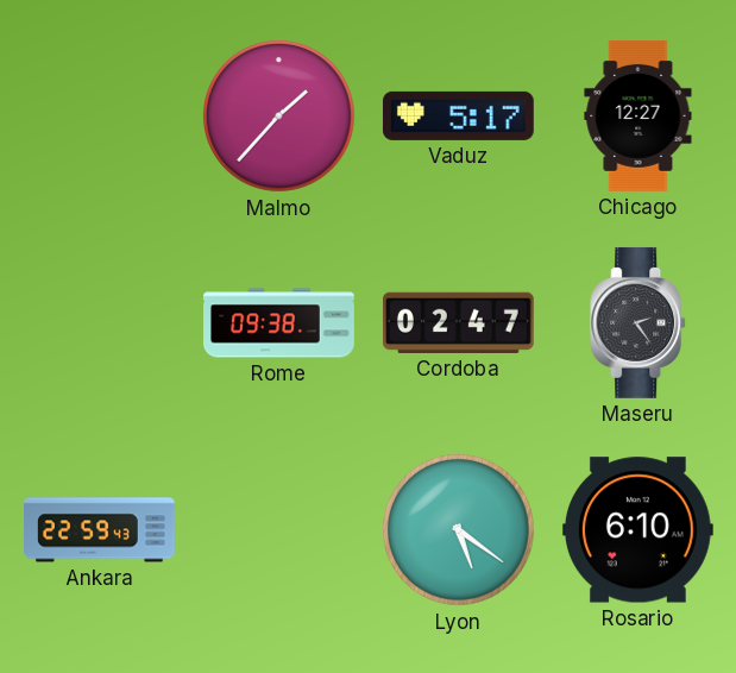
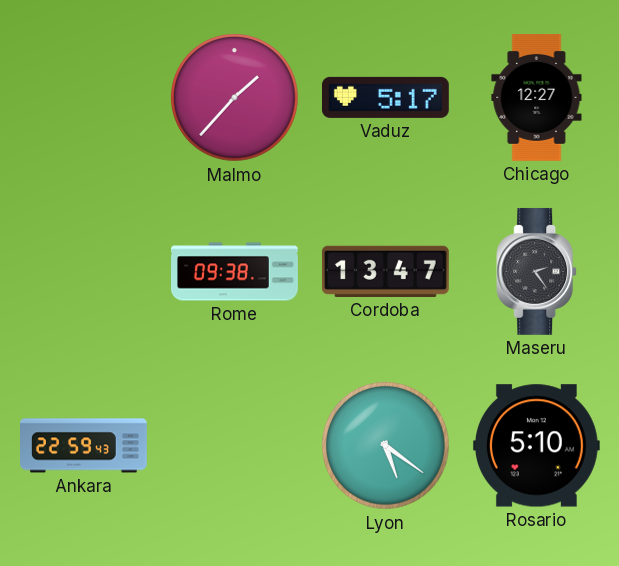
Cordoba: 02:47 -> 13:47 (385, 271)
Rosario: 6:10 -> 5:10 (536, 446)
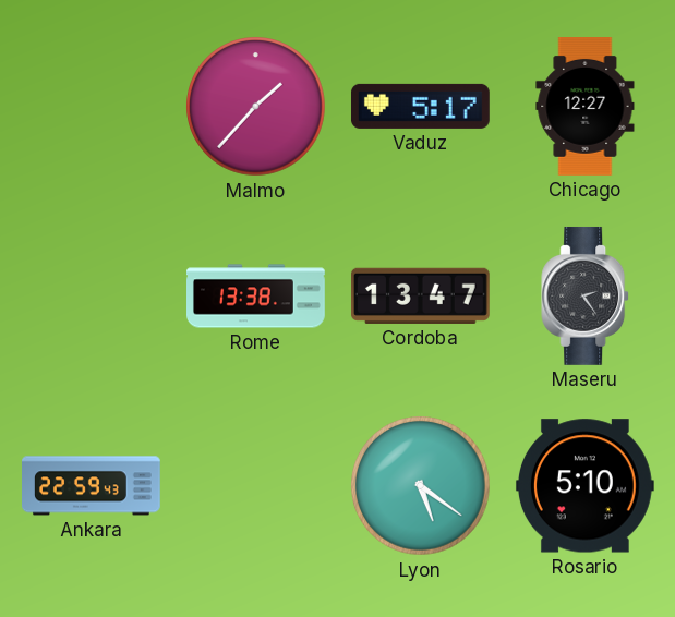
Rome: 09:38 -> 13:38 (256, 297)
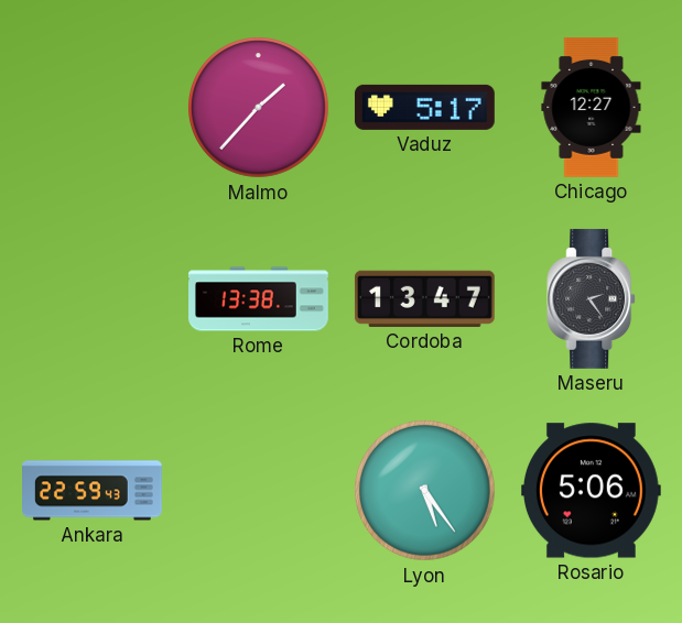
Lyon: 5:21 -> 5:24 (425, 491)
Rosario: 5:10 -> 5:06 (591, 491)
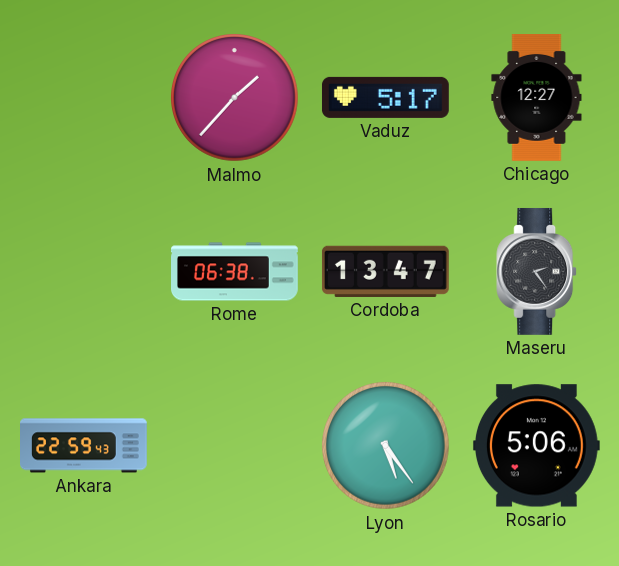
Rome: 13:38 -> 06:38 (235, 272)
